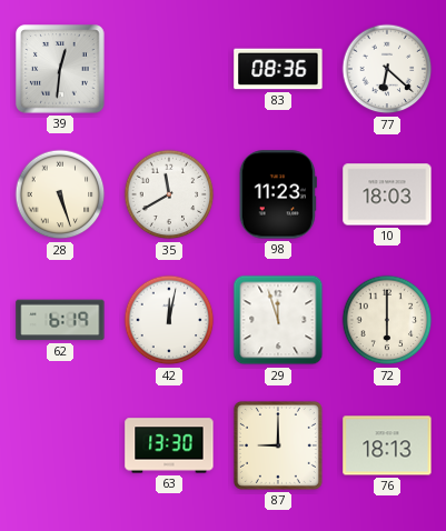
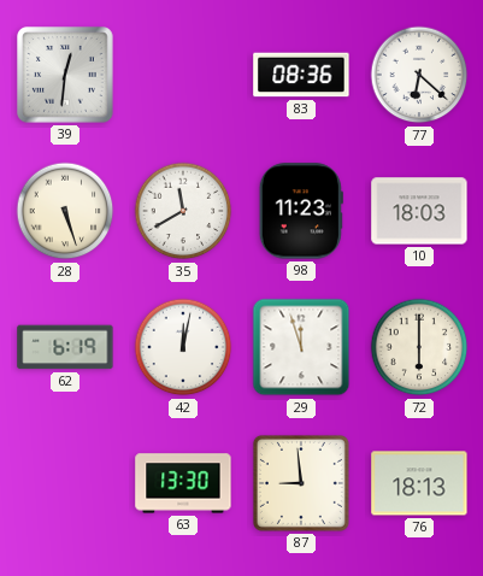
87: 9:00 -> 8:59 (301, 483)
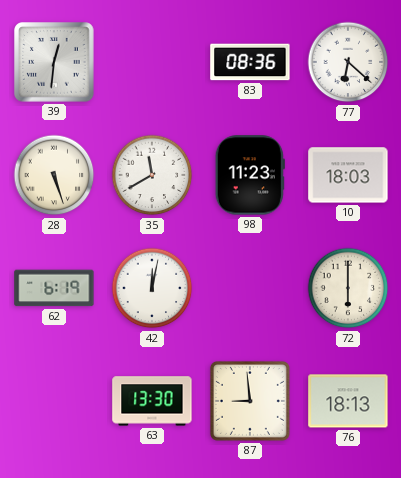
29: 11:57 -> none (301, 347)
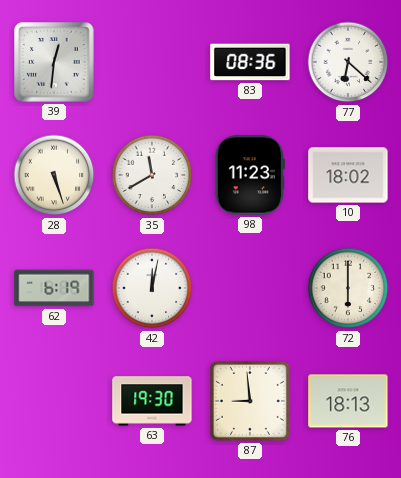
10: 18:03 -> 18:02 (348, 175)
63: 13:30 -> 19:30 (152, 401)
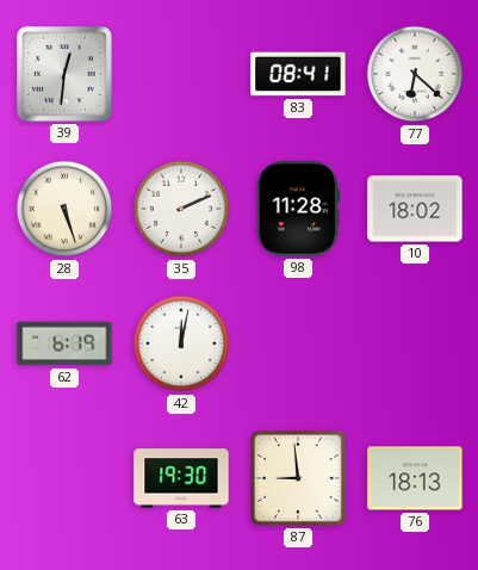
83: 08:36 -> 08:41 (298, 74)
35: 11:40 -> 2:11 (181, 209)
98: 11:23 -> 11:28 (298, 209)
72: 6:00 -> none (348, 288)
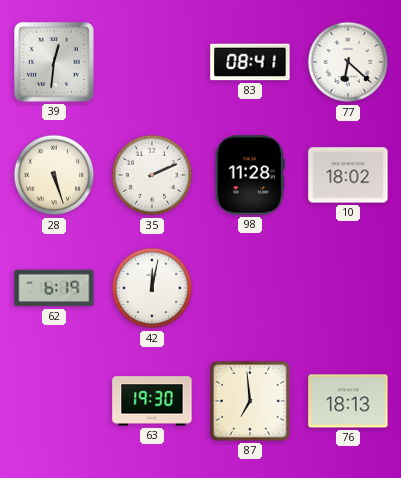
87: 8:59 -> 6:59 (250, 401)
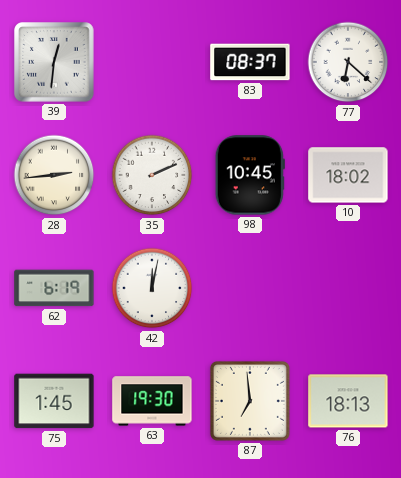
83: 08:41 -> 08:37 (250, 62)
28: 5:27 -> 2:44 (54, 175)
98: 11:28 -> 10:45 (250, 175)
75: none -> 1:45 (54, 401)
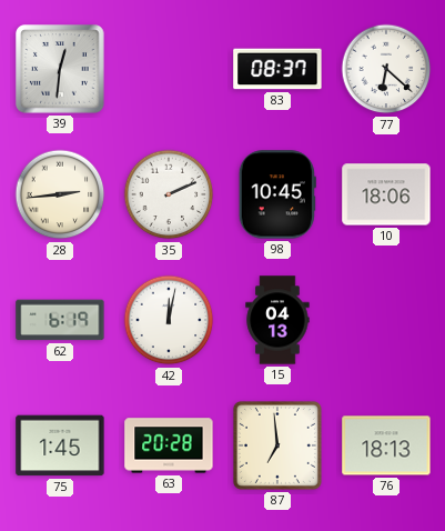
10: 18:02 -> 18:06 (386, 194)
15: none -> 04:13 (277, 320)
63: 19:30 -> 20:28 (169, 445)
